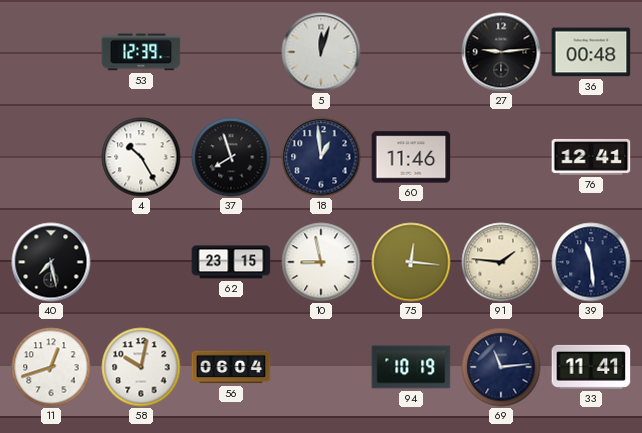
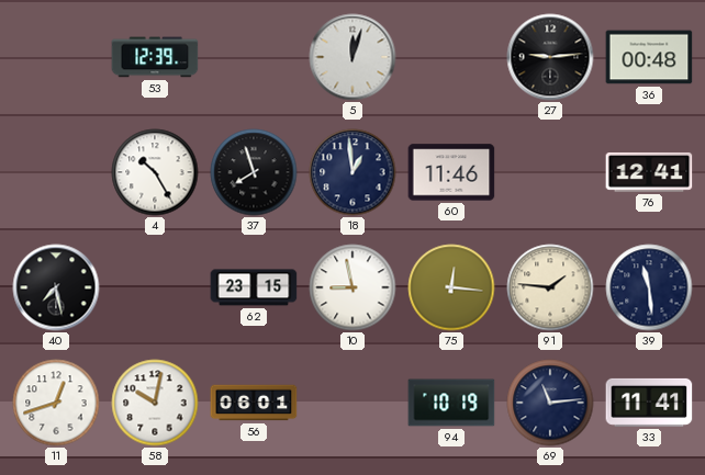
56: 06:04 -> 06:01 (254, 403)
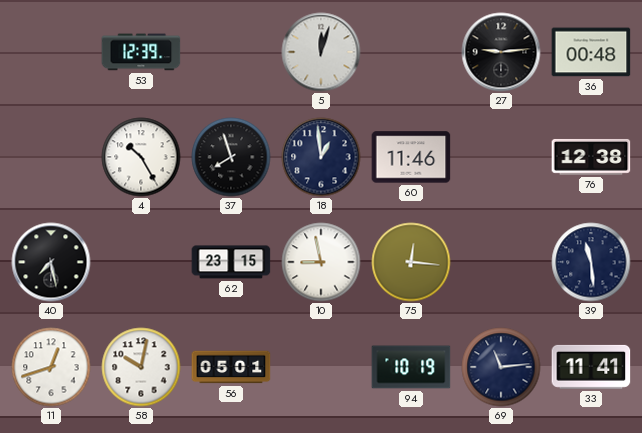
76: 12:41 -> 12:38 (591, 157)
91: 1:46 -> none (550, 287)
56: 06:01 -> 05:01 (231, 367)
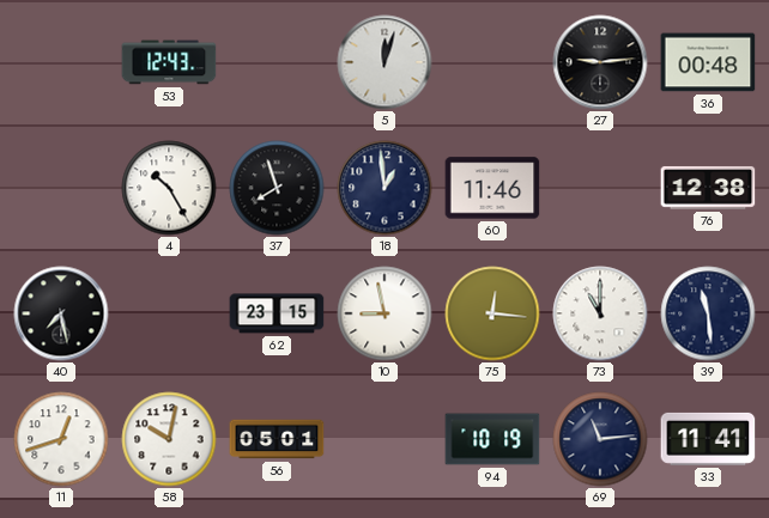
53: 12:39 -> 12:43 (169, 62)
73: none -> 11:00 (600, 313)
